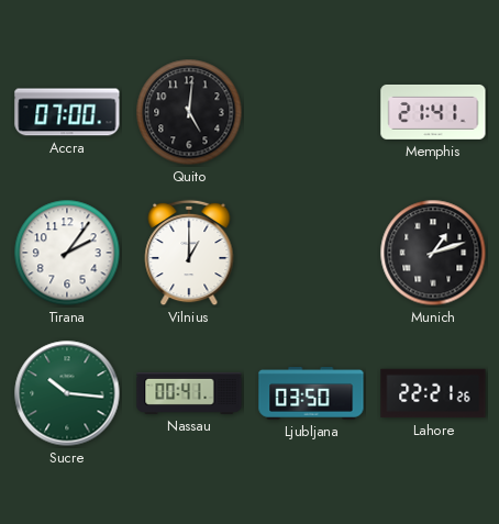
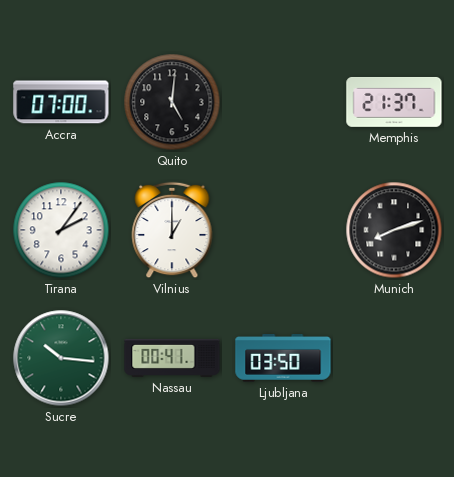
Memphis: 21:41 -> 21:37 (394, 102)
Munich: 1:12 -> 8:12 (394, 230)
Lahore: 22:21 -> none (433, 393)
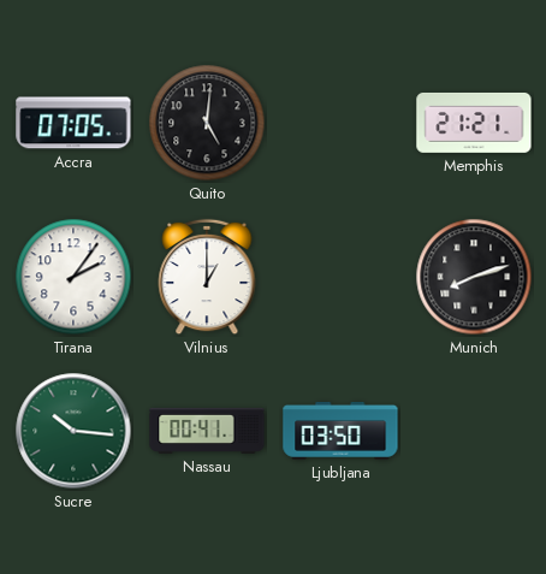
Accra: 07:00 -> 07:05 (73, 123)
Memphis: 21:37 -> 21:21 (474, 123)
